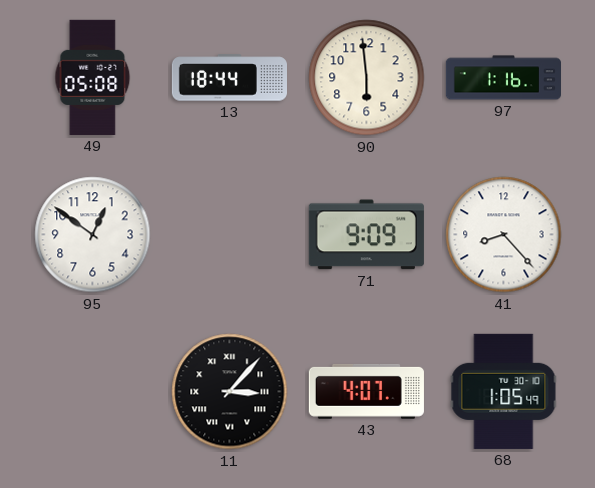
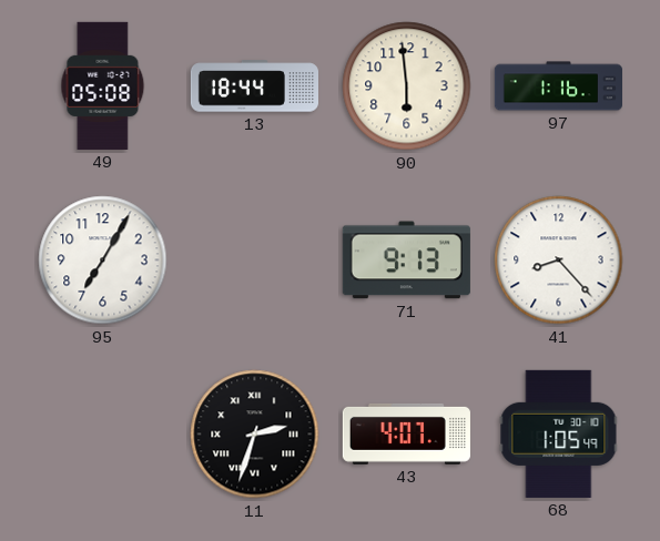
95: 12:51 -> 7:05 (103, 261)
71: 9:09 -> 9:13 (406, 261)
11: 3:07 -> 2:33 (255, 435)
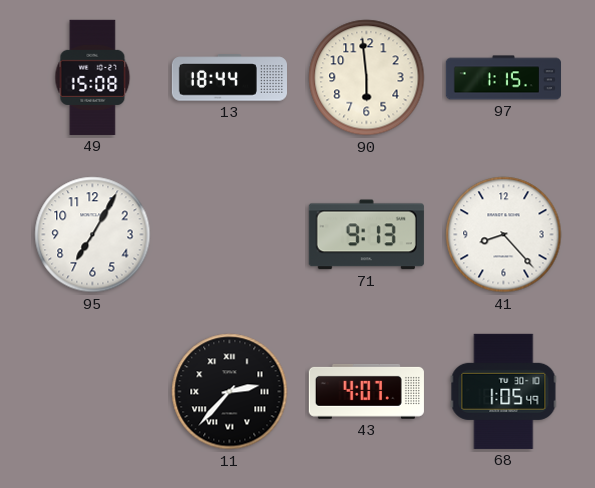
49: 05:08 -> 15:08 (93, 77)
97: 1:16 -> 1:15 (503, 78)
11: 2:33 -> 2:37 (230, 392)
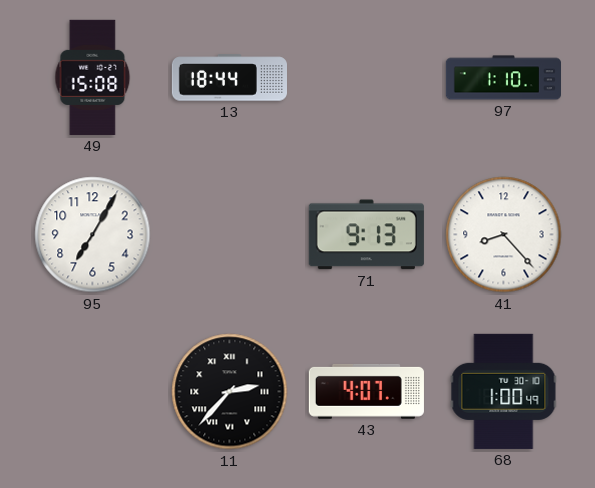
90: 5:59 -> none (367, 78)
97: 1:15 -> 1:10 (503, 78)
68: 1:05 -> 1:00 (504, 391)
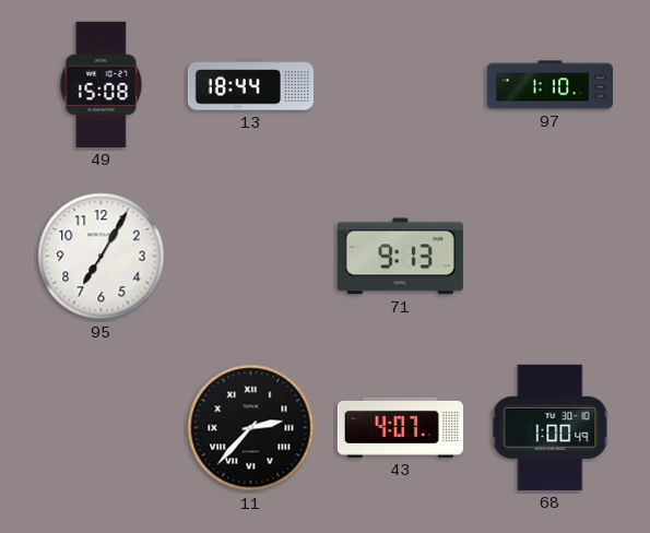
41: 8:23 -> none (504, 235)
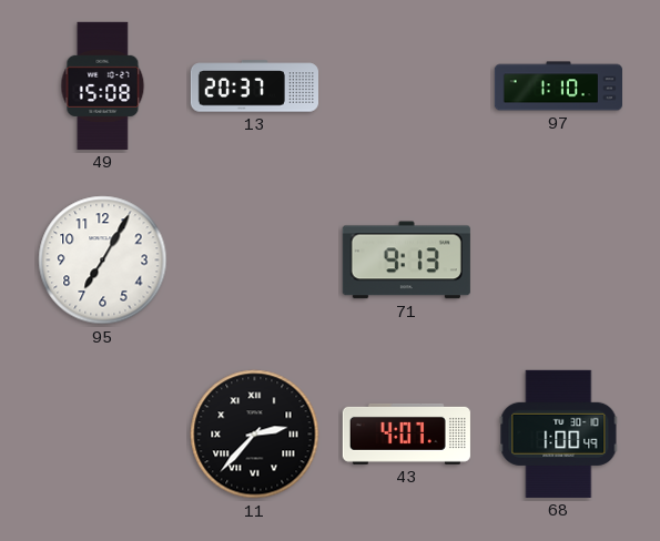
13: 18:44 -> 20:37 (254, 86)
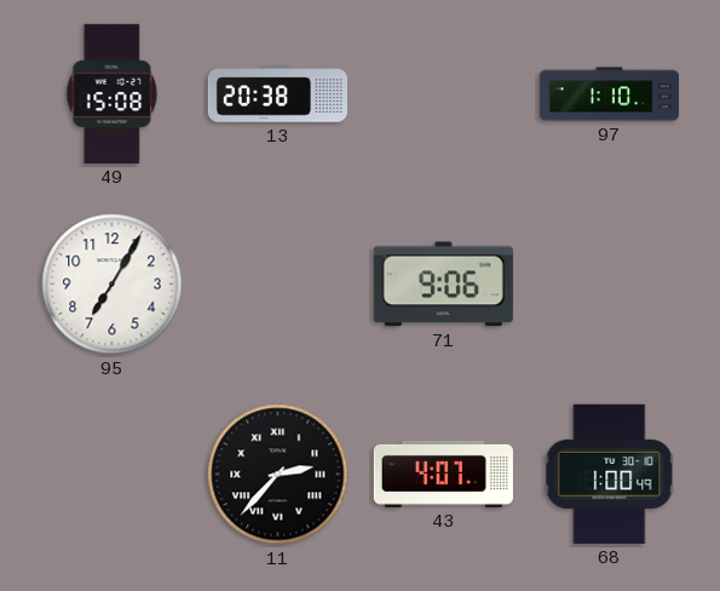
13: 20:37 -> 20:38 (277, 94)
71: 9:13 -> 9:06 (443, 285)
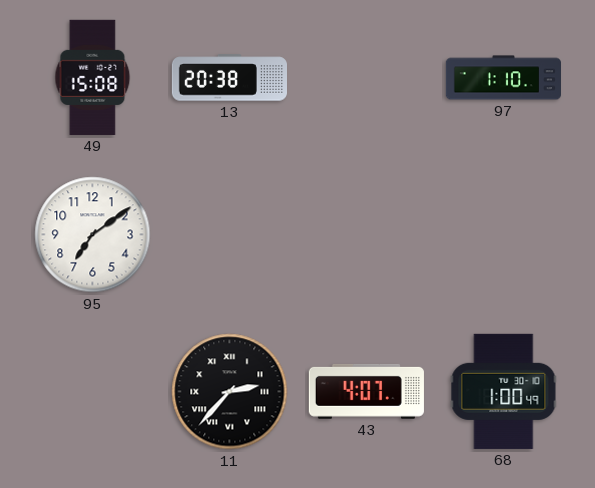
95: 7:05 -> 7:09 (93, 235)
71: 9:06 -> none (443, 285)
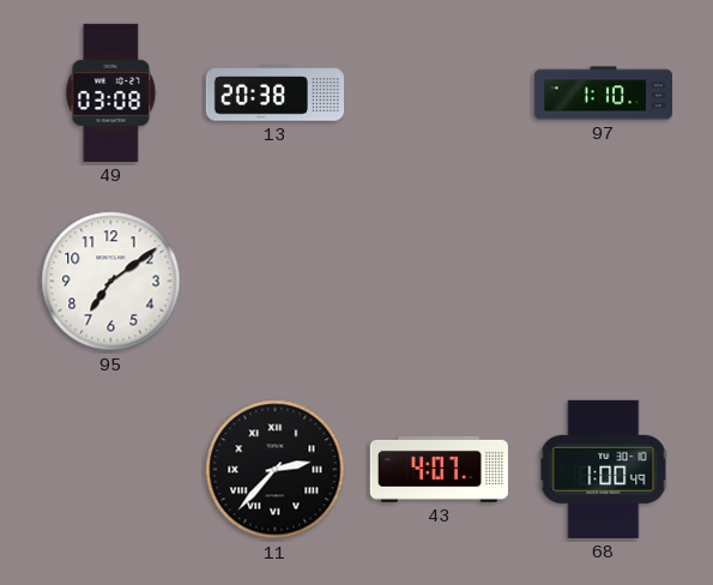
49: 15:08 -> 03:08 (111, 92)
